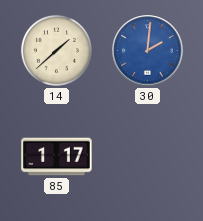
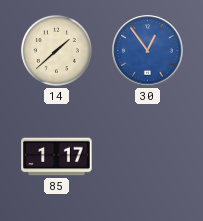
30: 2:01 -> 12:54 (148, 51)
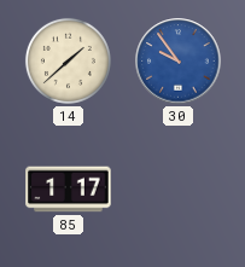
30: 12:54 -> 9:54 (179, 62)
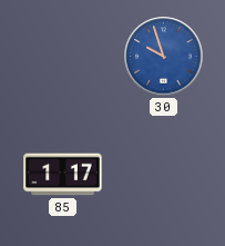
14: 1:38 -> none (68, 60)
30: 9:54 -> 9:57 (164, 57)
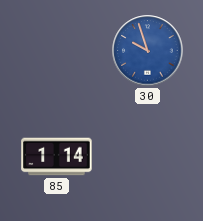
85: 1:17 -> 1:14 (57, 157)
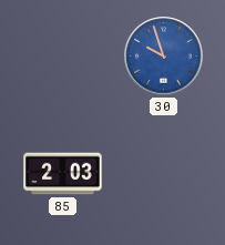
85: 1:14 -> 2:03 (63, 174)
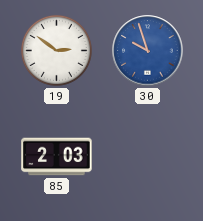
19: none -> 2:51 (56, 50)
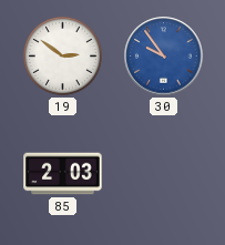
30: 9:57 -> 9:54 (164, 57)
